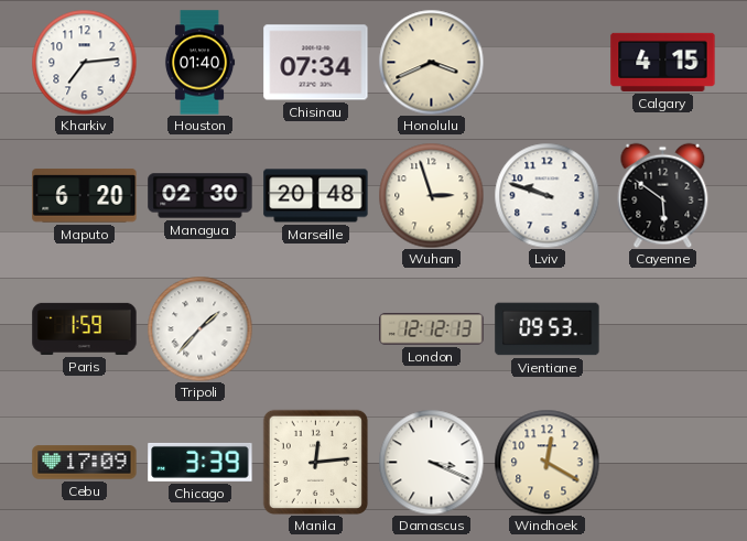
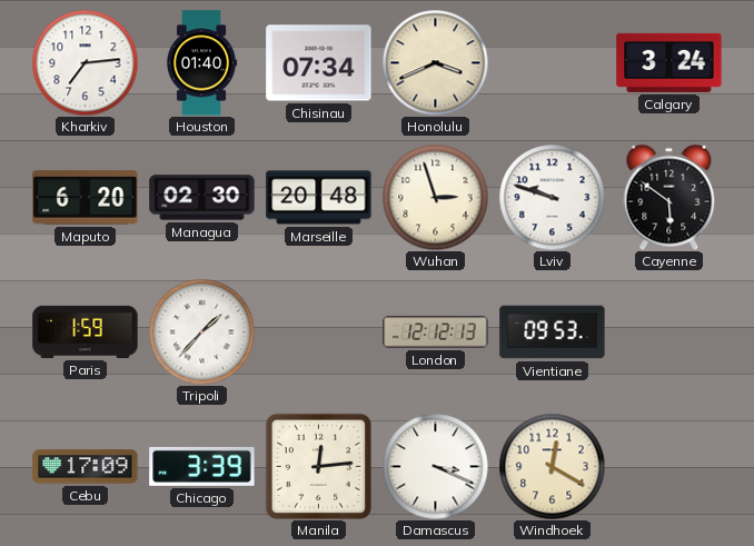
Calgary: 4:15 -> 3:24 (669, 62)
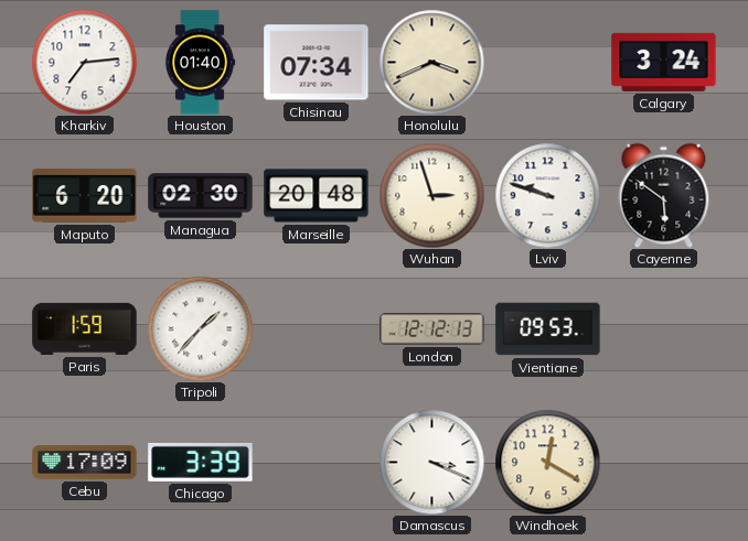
Manila: 12:14 -> none (318, 466)
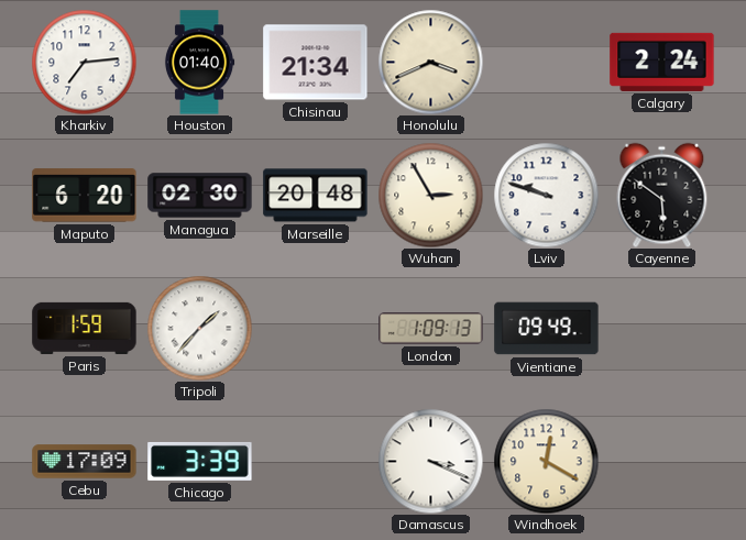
Chisinau: 07:34 -> 21:34 (316, 63)
Calgary: 3:24 -> 2:24 (662, 62)
Wuhan: 2:57 -> 2:55 (430, 195)
London: 12:12 -> 1:09 (431, 329)
Vientiane: 09:53 -> 09:49 (547, 329)
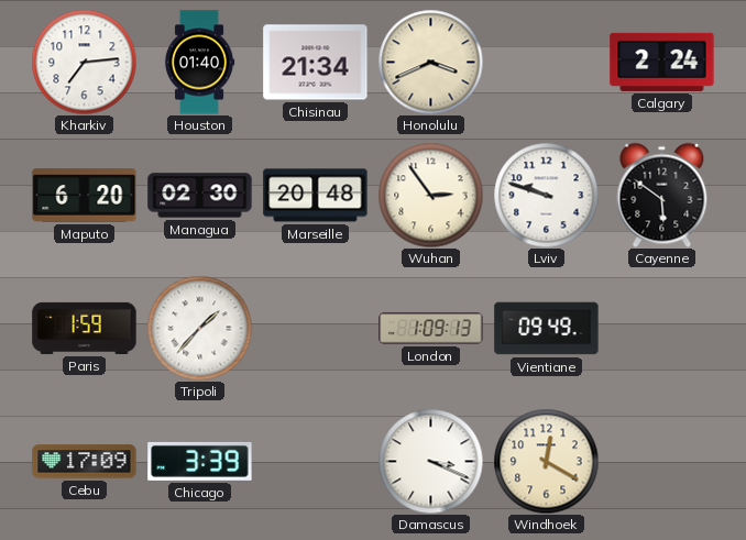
Wuhan: 2:55 -> 2:54 (430, 195)
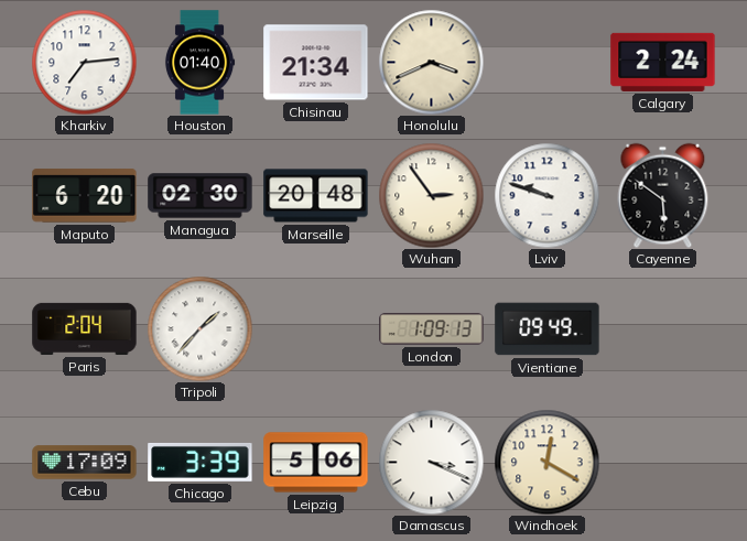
Paris: 1:59 -> 2:04 (85, 328)
Leipzig: none -> 5:06 (316, 463)
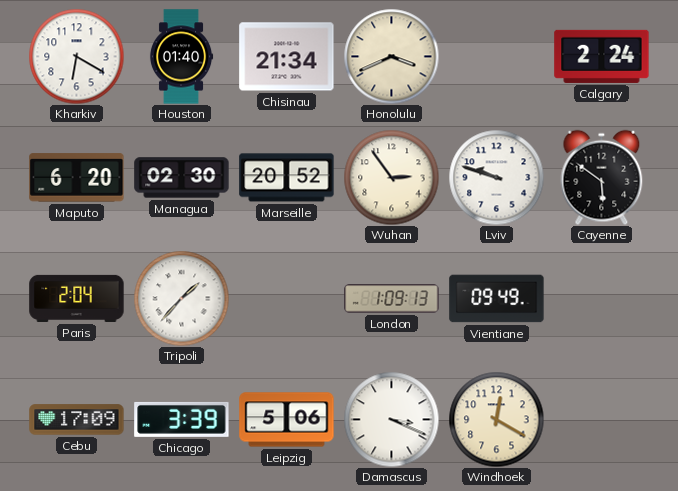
Kharkiv: 7:14 -> 6:20 (76, 56)
Marseille: 20:48 -> 20:52 (287, 178)
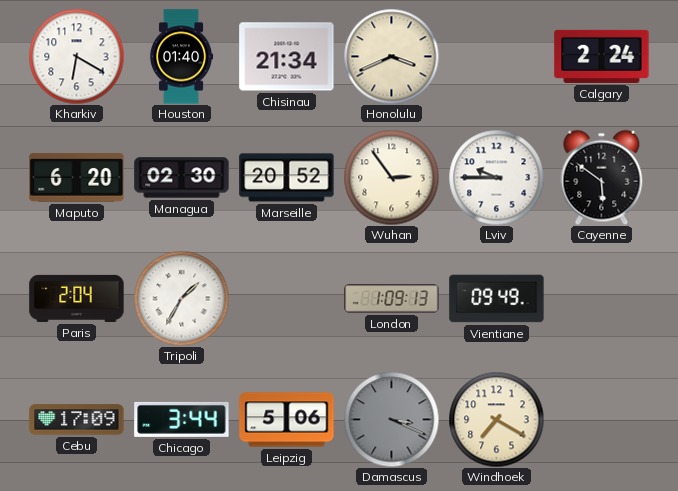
Lviv: 9:48 -> 9:45 (496, 177)
Tripoli: 1:37 -> 1:35 (181, 298)
Chicago: 3:39 -> 3:44 (182, 419)
Damascus dial: white -> grey (391, 419)
Windhoek: 12:20 -> 7:20 (496, 419)
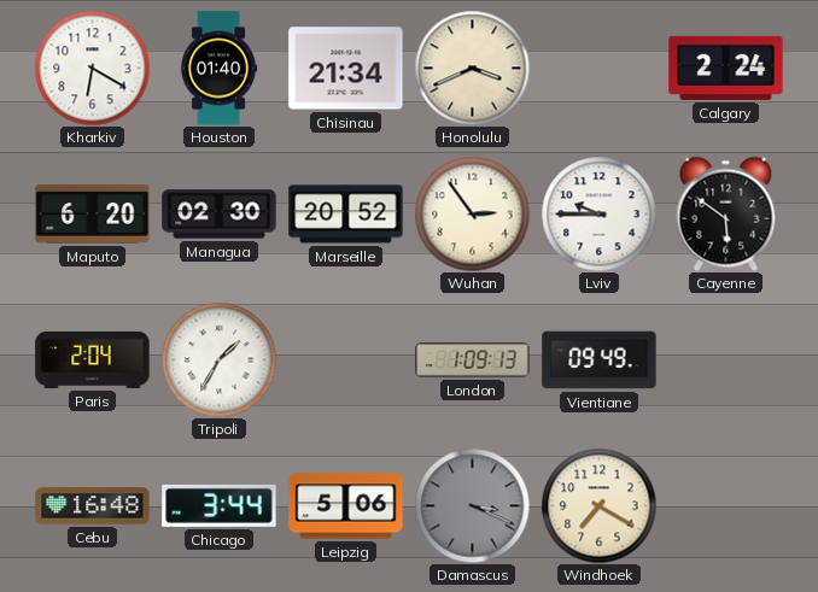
Cebu: 17:09 -> 16:48 (93, 506)
